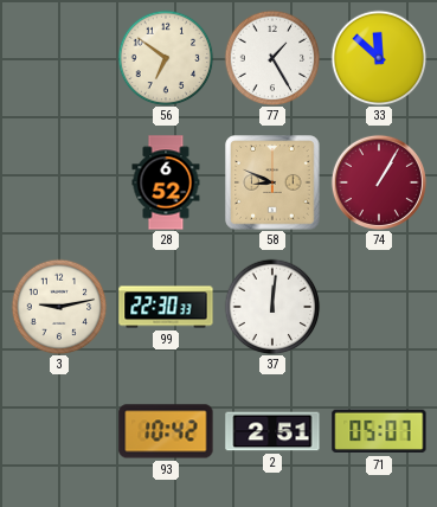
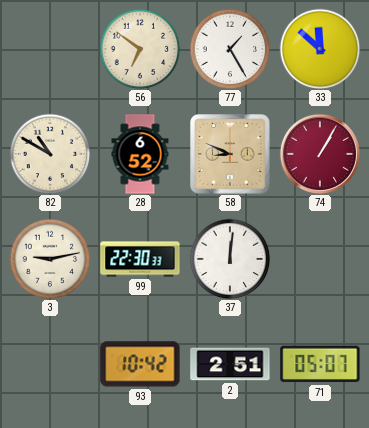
82: none -> 10:50 (50, 154)
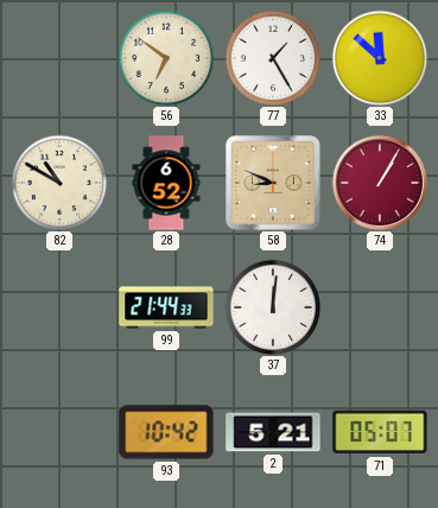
3: 9:13 -> none (50, 259)
99: 22:30 -> 21:44 (166, 307)
2: 2:51 -> 5:21 (273, 432)
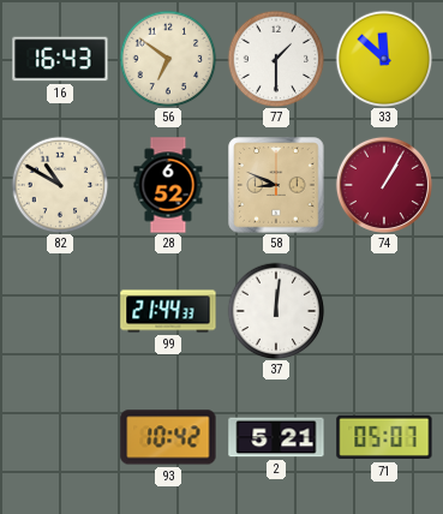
16: none -> 16:43 (60, 59)
77: 1:25 -> 1:30 (276, 59)
